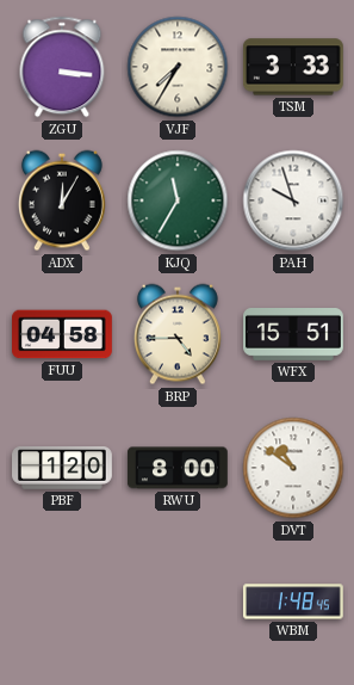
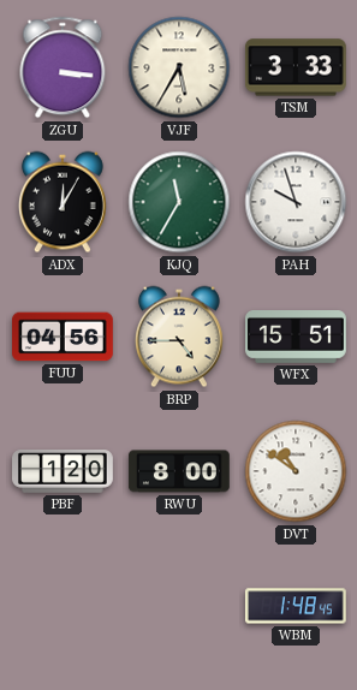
VJF: 7:35 -> 5:35 (179, 67)
FUU: 04:58 -> 04:56 (64, 337)
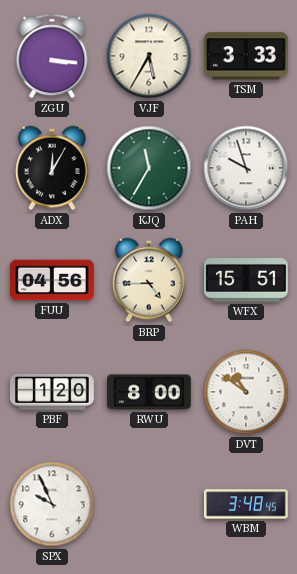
SPX: none -> 9:56 (52, 504)
WBM: 1:48 -> 3:48 (246, 504)
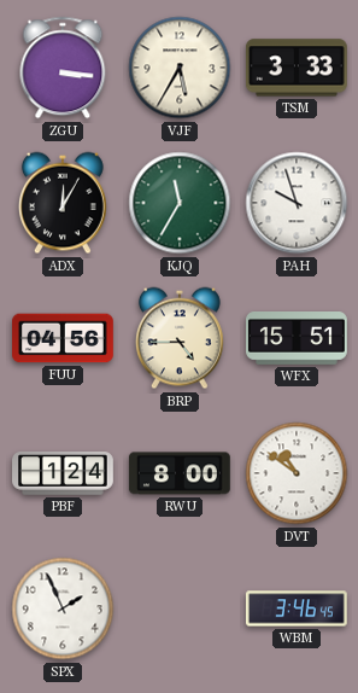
PBF: 1:20 -> 1:24 (64, 473)
SPX: 9:56 -> 1:56 (63, 608)
WBM: 3:48 -> 3:46 (297, 608)
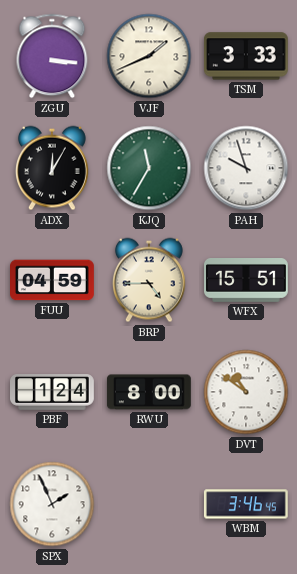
VJF: 5:35 -> 1:41 (149, 56)
FUU: 04:56 -> 04:59 (53, 280)
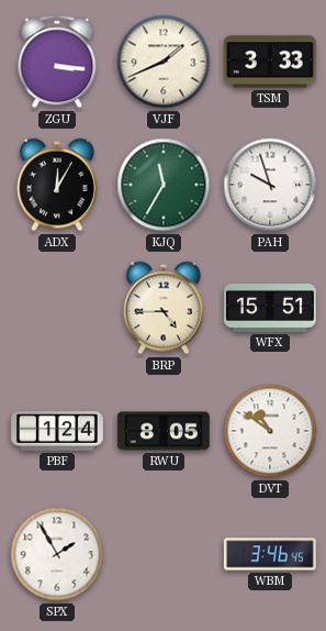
FUU: 04:59 -> none (53, 280)
RWU: 8:00 -> 8:05 (164, 431)
SPX: 1:56 -> 1:55 (57, 554)
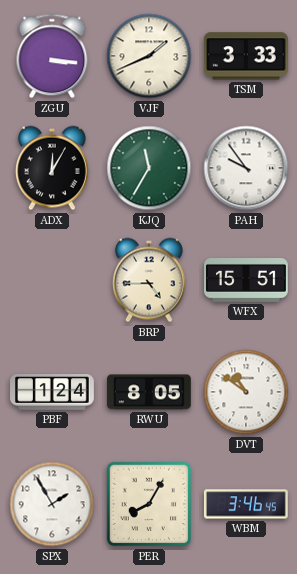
PAH: 9:57 -> 9:54 (246, 168)
PER: none -> 8:05 (149, 504)
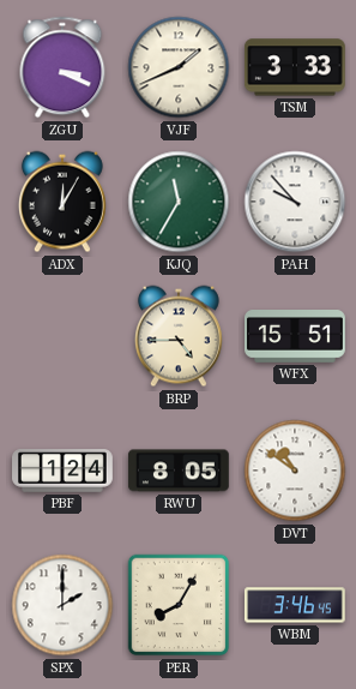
ZGU: 3:16 -> 3:19 (62, 67)
PAH: 9:54 -> 9:53 (295, 202)
SPX: 1:55 -> 2:00 (62, 605)
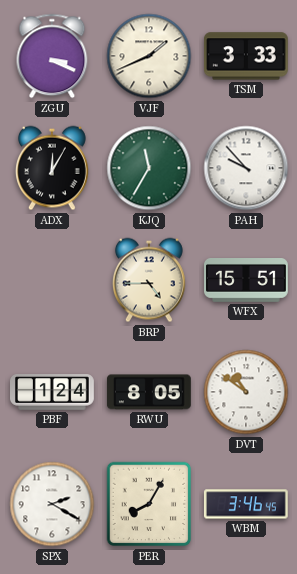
SPX: 2:00 -> 2:20 (52, 504)
